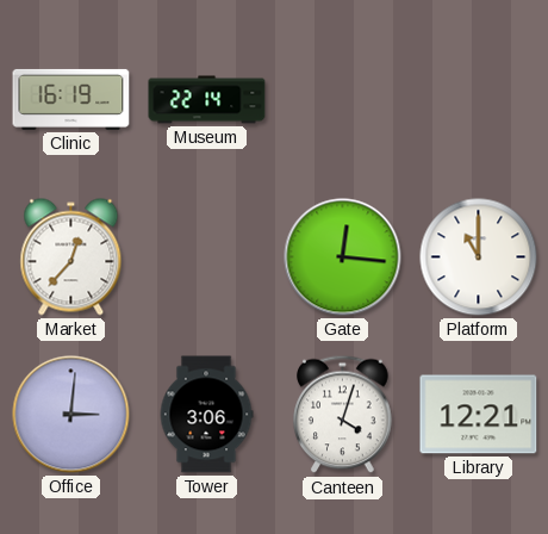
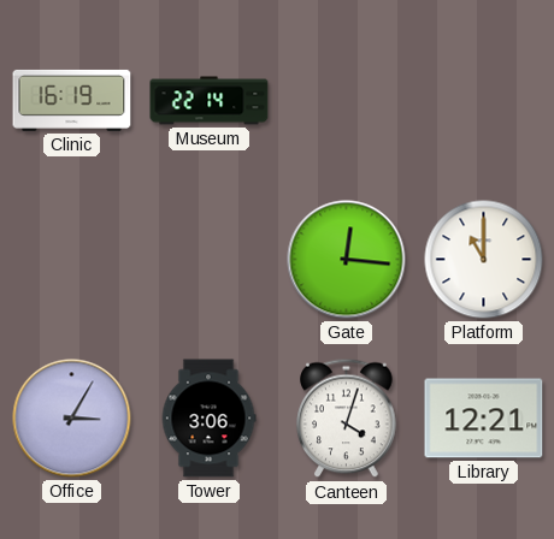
Market: 12:37 -> none (71, 257)
Office: 3:01 -> 3:05 (72, 419)
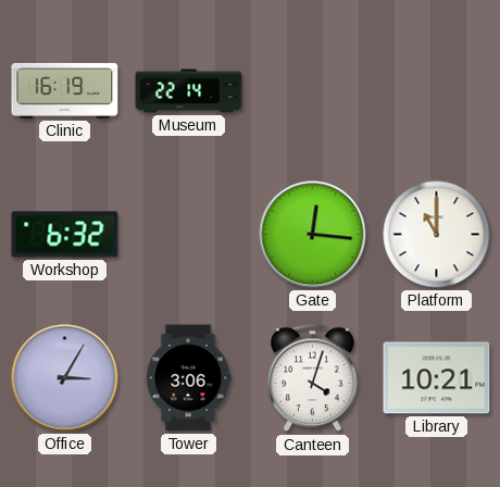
Workshop: none -> 6:32 (65, 235)
Library: 12:21 -> 10:21 (437, 378)
